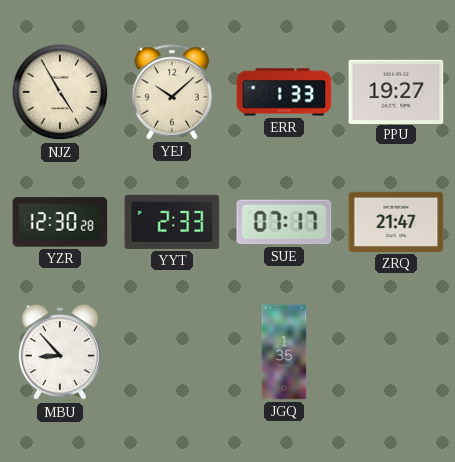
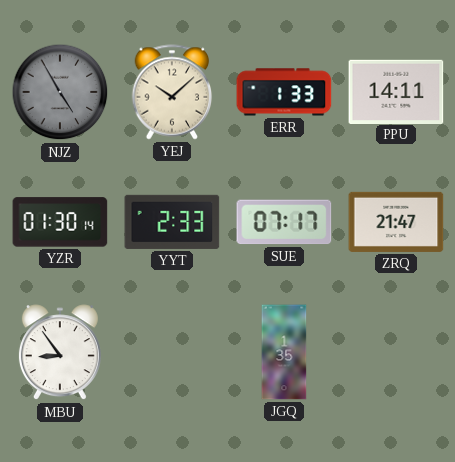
NJZ dial: cream -> grey (60, 92)
PPU: 19:27 -> 14:11 (396, 91)
YZR: 12:30 -> 01:30 (60, 222)
MBU: 8:53 -> 8:54 (60, 353)
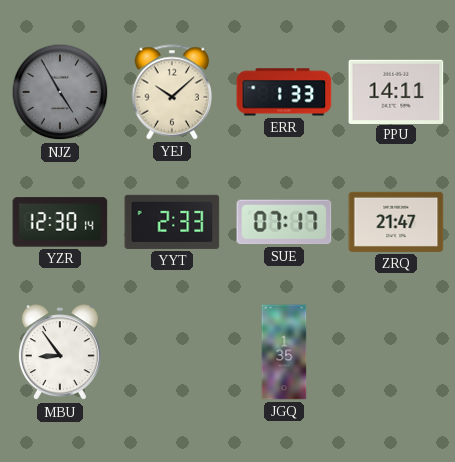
YZR: 01:30 -> 12:30 (60, 222)
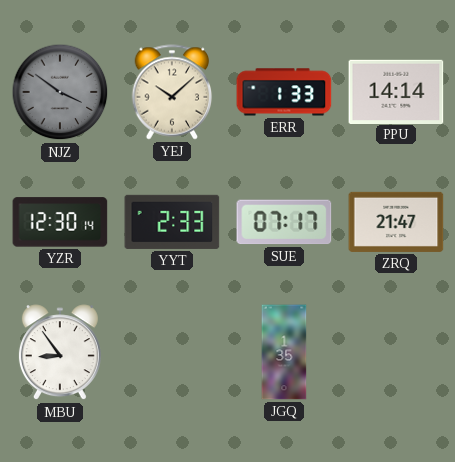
NJZ: 4:55 -> 3:51 (60, 92)
PPU: 14:11 -> 14:14 (396, 91)
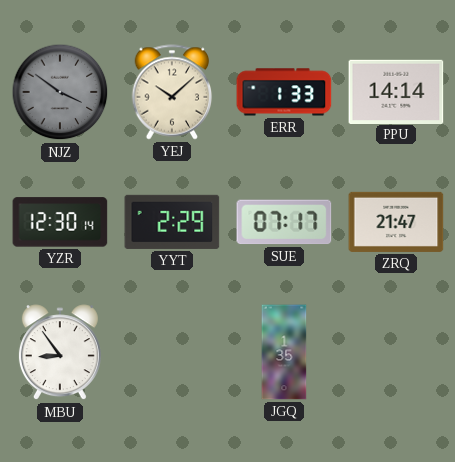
YYT: 2:33 -> 2:29 (172, 222)
